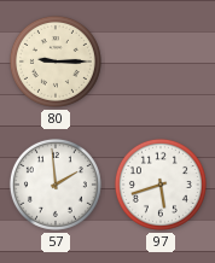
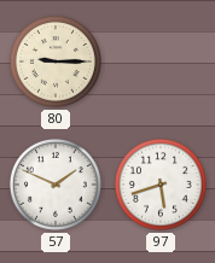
57: 1:59 -> 1:49 (56, 185)
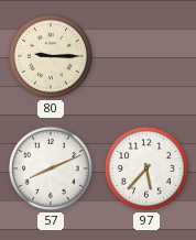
57: 1:49 -> 8:11 (51, 168)
97: 5:42 -> 5:37 (146, 168)
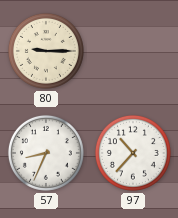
57: 8:11 -> 8:34 (46, 153)
97: 5:37 -> 10:37 (133, 153)
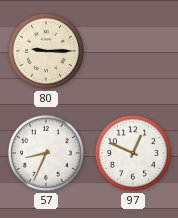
97: 10:37 -> 12:49 (133, 153)
